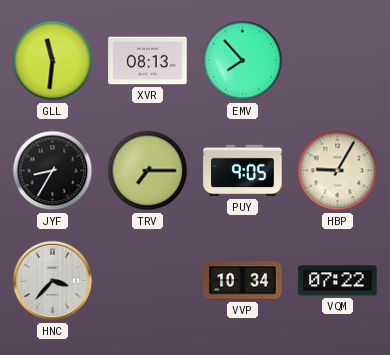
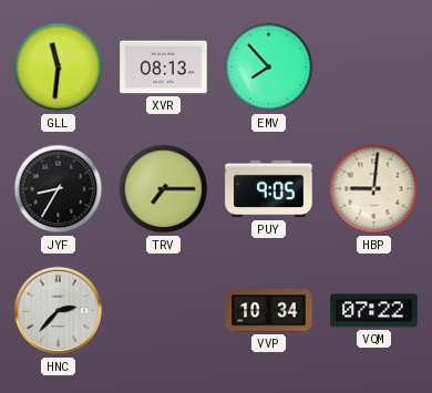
HBP: 9:05 -> 9:01 (374, 189)
HNC: 3:37 -> 2:37 (59, 311)
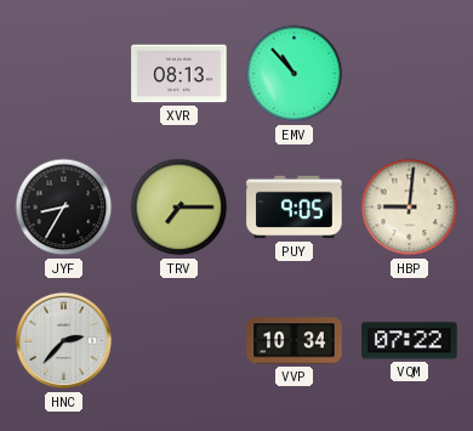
GLL: 11:31 -> none (59, 68)
EMV: 7:53 -> 10:53 (295, 74)
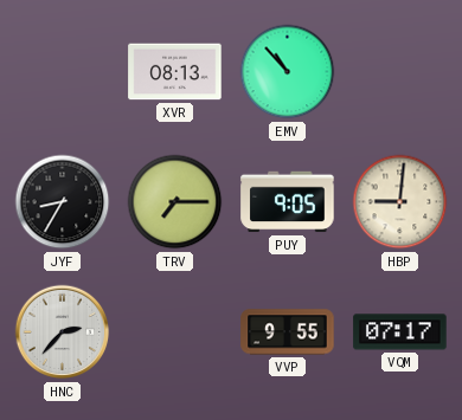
VVP: 10:34 -> 9:55 (288, 332)
VQM: 07:22 -> 07:17 (400, 332)
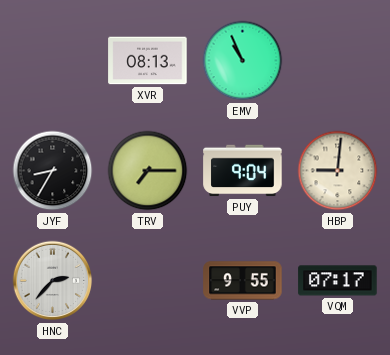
EMV: 10:53 -> 10:56 (243, 61)
PUY: 9:05 -> 9:04 (243, 171)
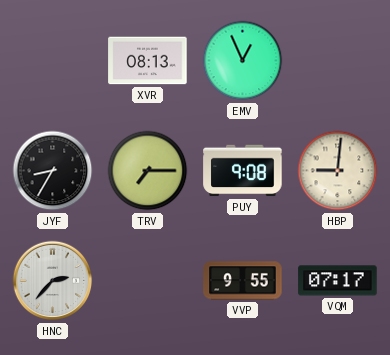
EMV: 10:56 -> 12:56 (243, 61)
PUY: 9:04 -> 9:08 (243, 171)
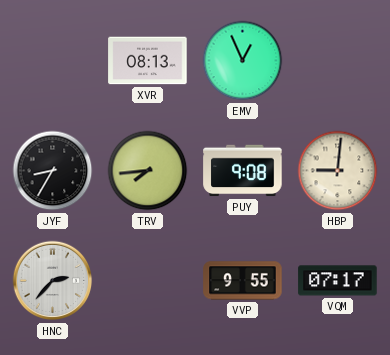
TRV: 7:15 -> 7:44 (148, 171)
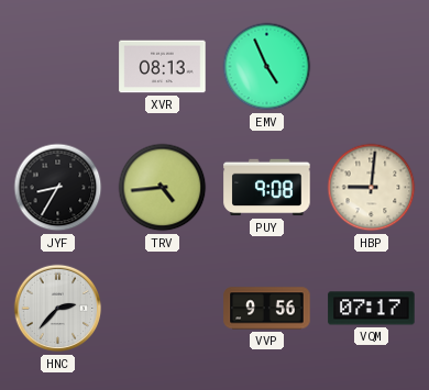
EMV: 12:56 -> 4:56 (267, 67)
TRV: 7:44 -> 4:44 (163, 188)
VVP: 9:55 -> 9:56 (267, 309)
